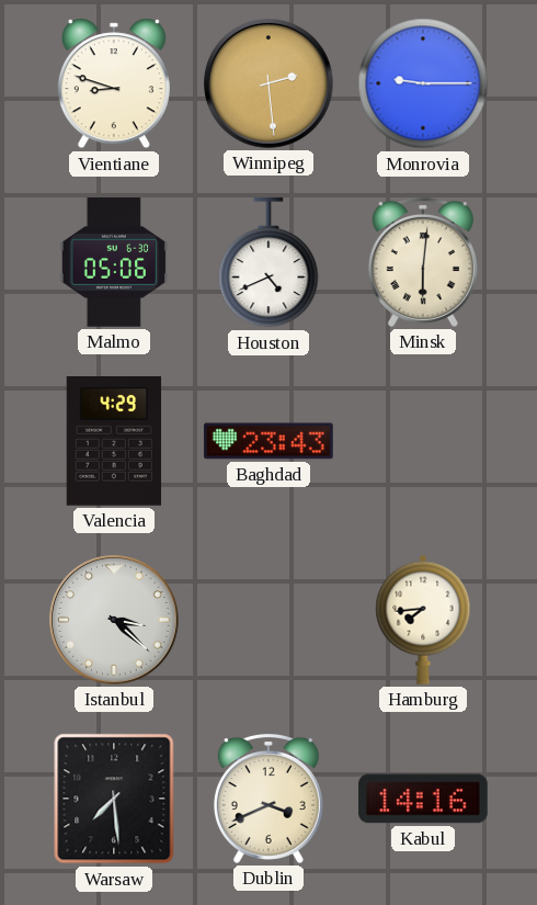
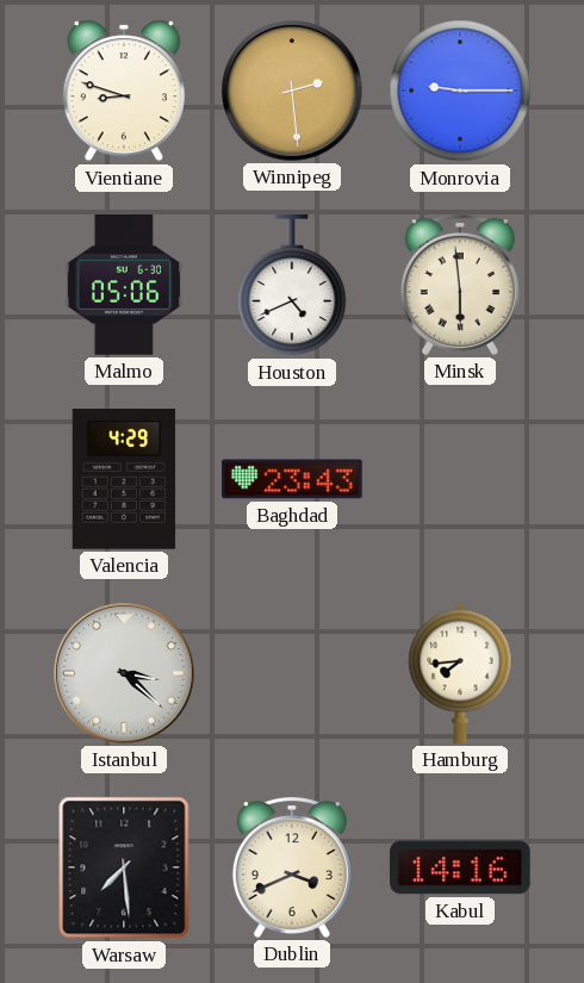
Minsk: 6:01 -> 5:59 (460, 285)
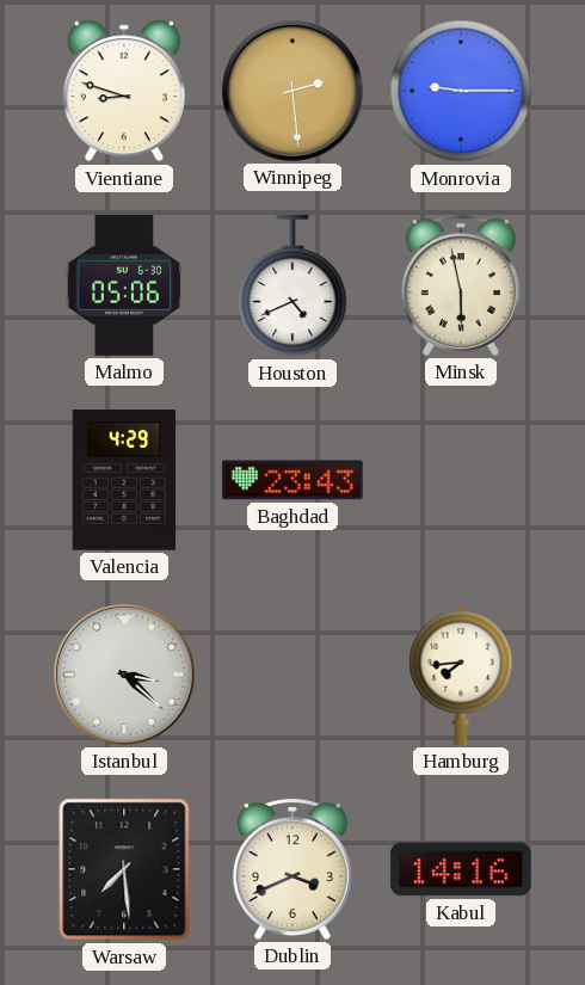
Minsk: 5:59 -> 5:58 (461, 285)
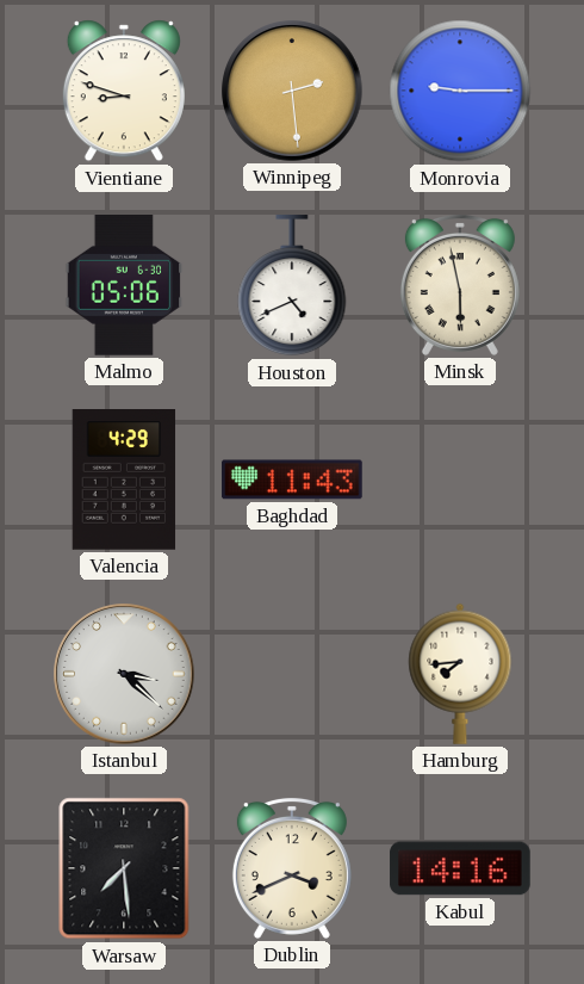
Baghdad: 23:43 -> 11:43 (292, 479)
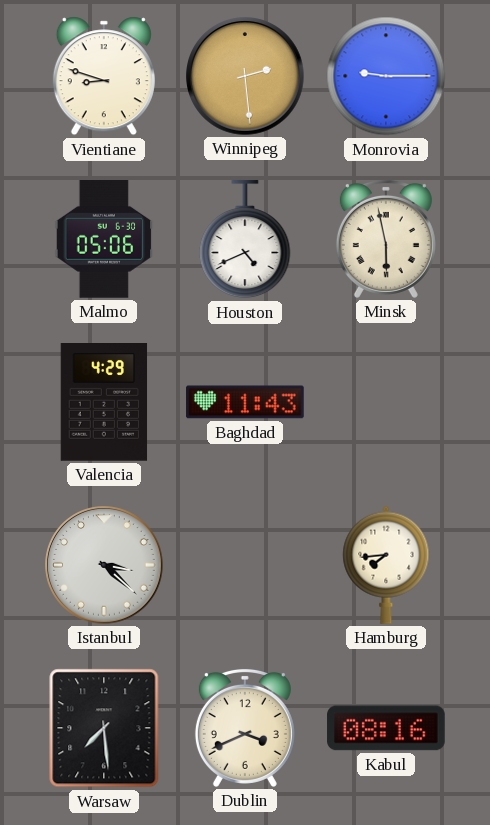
Kabul: 14:16 -> 08:16 (386, 728)
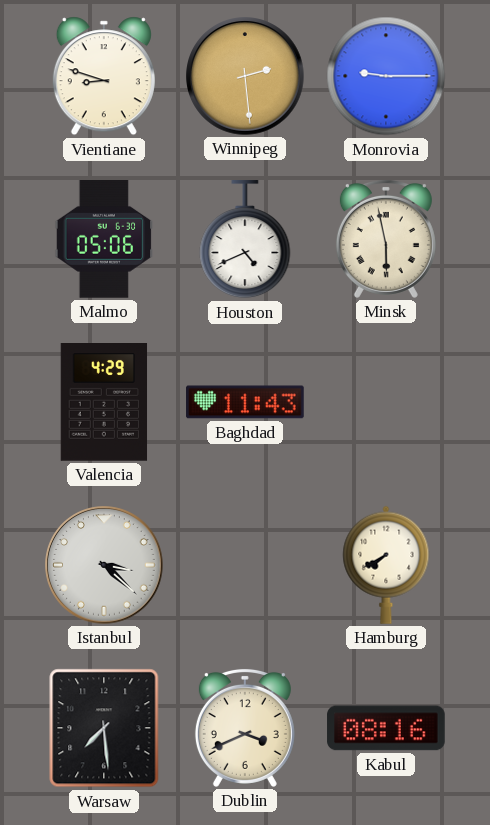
Hamburg: 7:44 -> 7:40 (386, 565)
